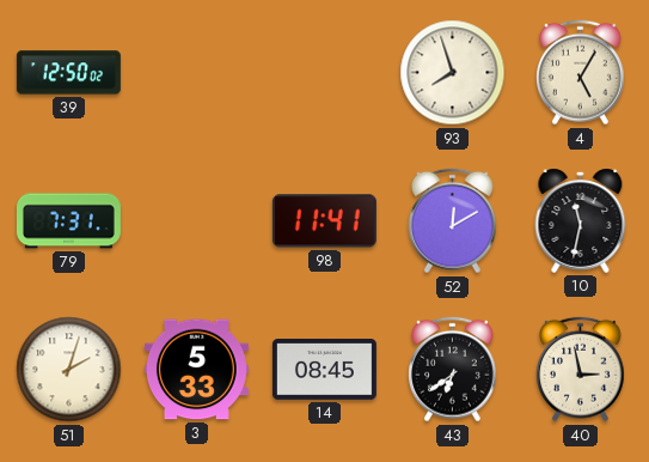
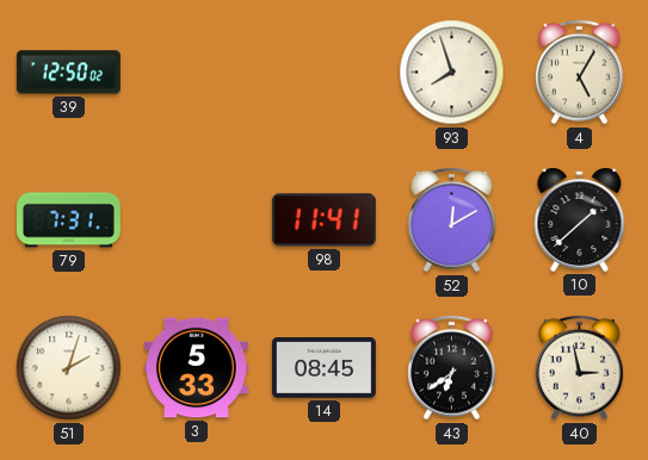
10: 11:32 -> 1:38 (580, 219)
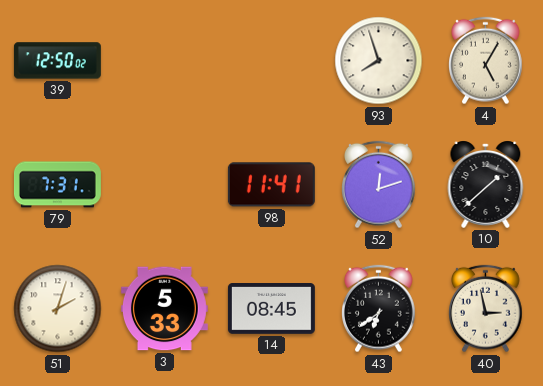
52: 12:10 -> 12:12 (379, 185)
